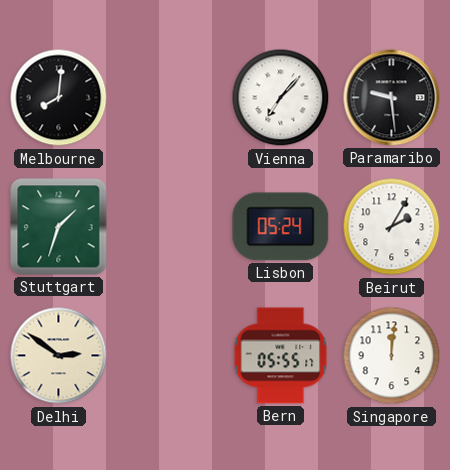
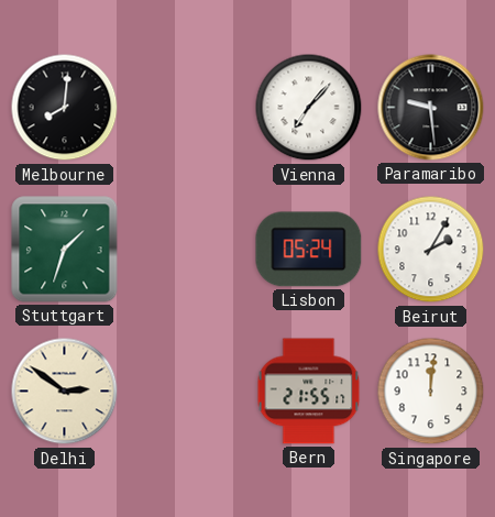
Bern: 05:55 -> 21:55 (309, 392)
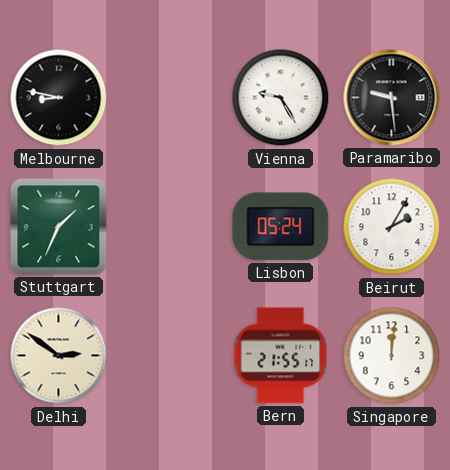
Melbourne: 8:01 -> 8:47 (59, 98)
Vienna: 7:07 -> 9:25 (281, 98)
Stuttgart: 1:33 -> 1:34 (59, 227)
